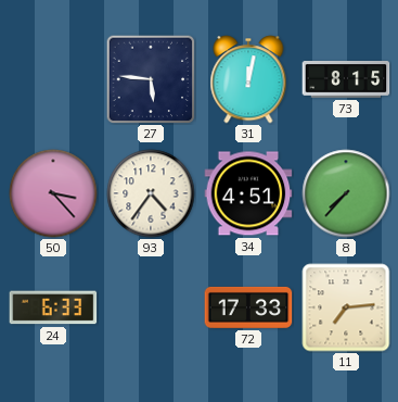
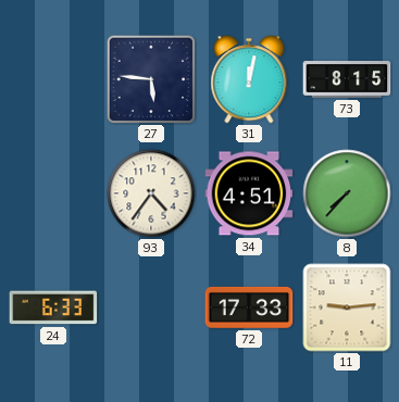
50: 3:23 -> none (53, 193)
11: 7:14 -> 9:14 (347, 307)
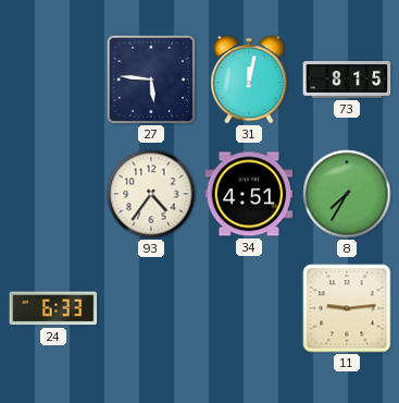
8: 7:37 -> 7:35 (347, 194)
72: 17:33 -> none (249, 307)
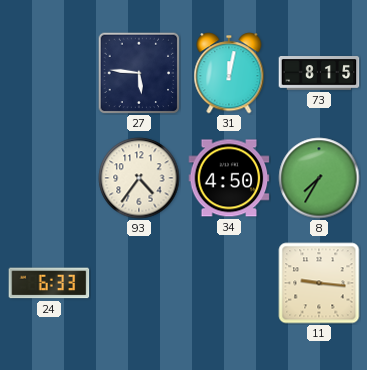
34: 4:51 -> 4:50 (229, 178)
11: 9:14 -> 9:16 (319, 283)
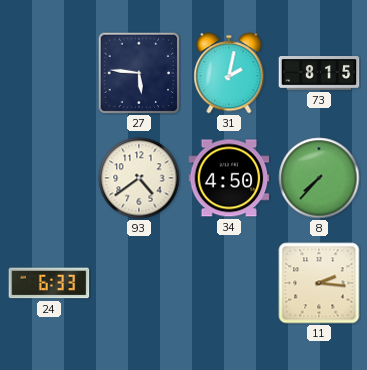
31: 12:02 -> 2:02 (229, 73)
93: 4:36 -> 4:39 (139, 178)
8: 7:35 -> 7:37 (319, 178)
11: 9:16 -> 2:16 (319, 283)
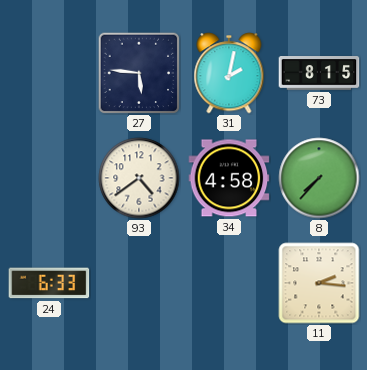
34: 4:50 -> 4:58 (229, 178)
